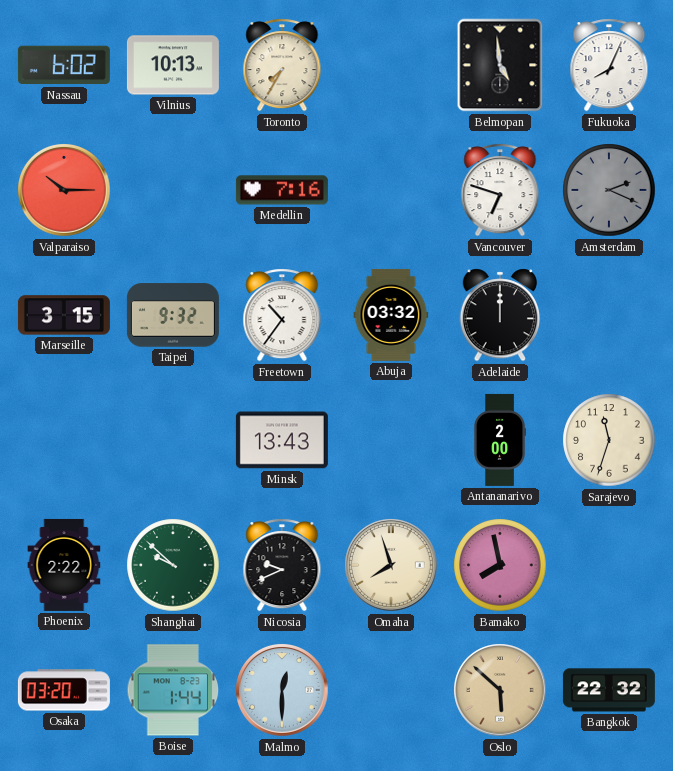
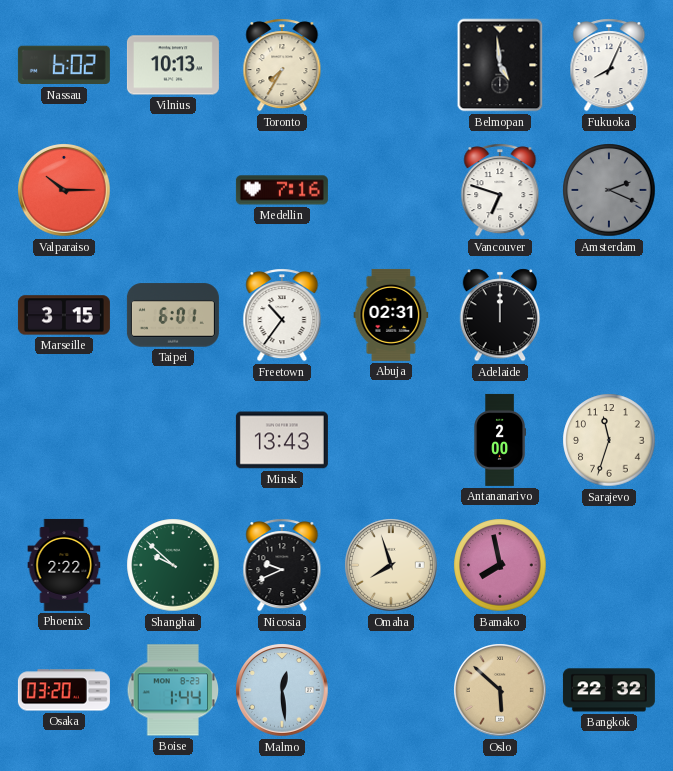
Taipei: 9:32 -> 6:01 (173, 315)
Abuja: 03:32 -> 02:31 (391, 315)
Malmo: 12:30 -> 12:29 (282, 690)
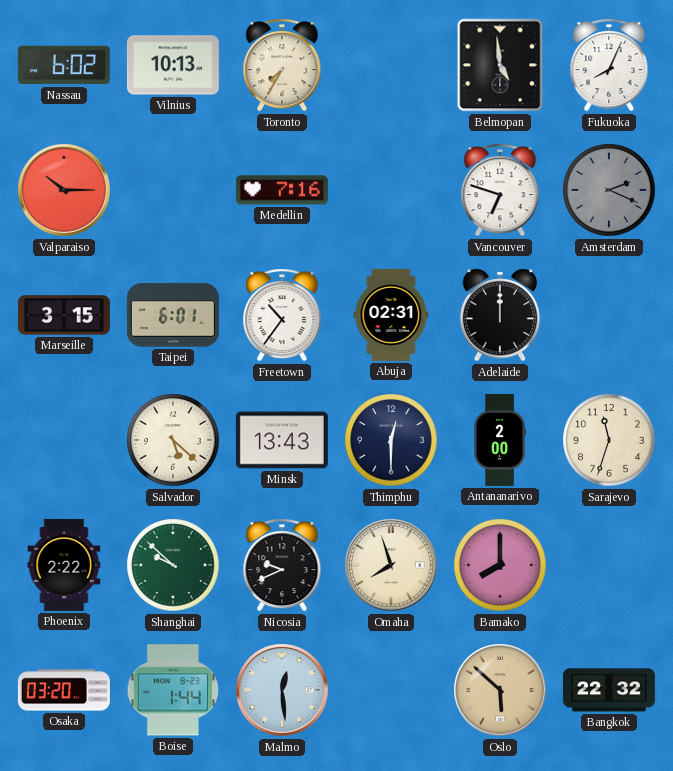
Salvador: none -> 5:22 (173, 440)
Thimphu: none -> 12:30 (391, 440)
Bamako: 7:58 -> 8:00 (500, 565)
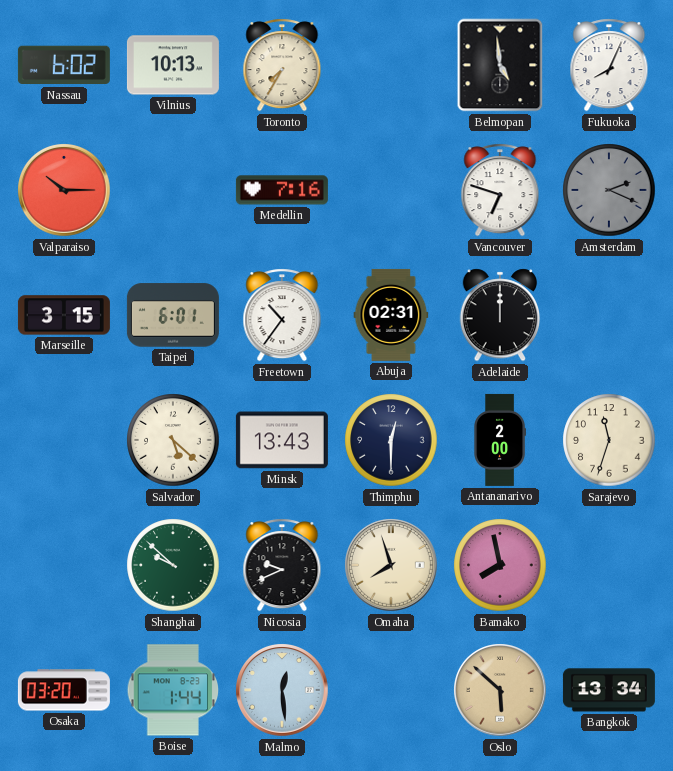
Phoenix: 2:22 -> none (64, 565)
Bamako: 8:00 -> 7:58 (500, 565)
Bangkok: 22:32 -> 13:34 (609, 690)
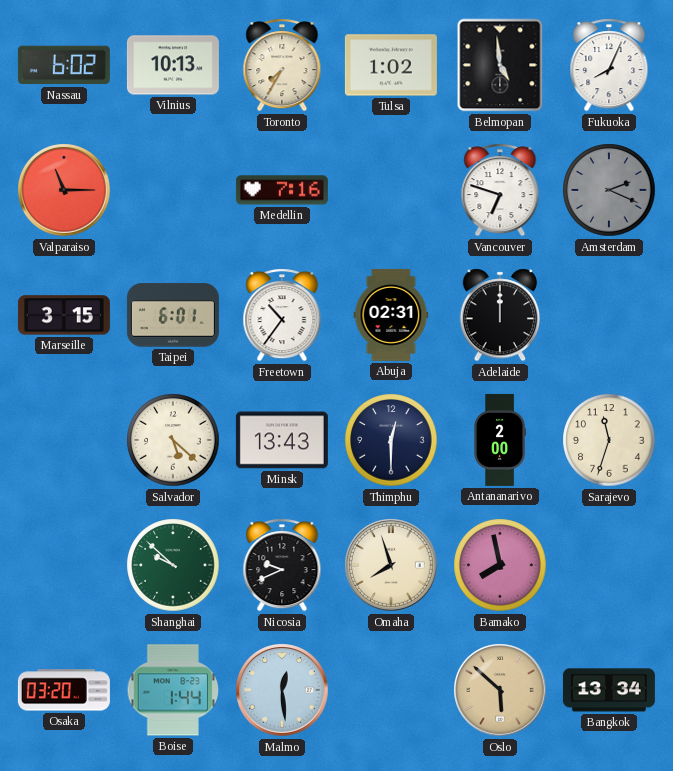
Tulsa: none -> 1:02 (391, 65)
Valparaiso: 10:15 -> 11:15 (64, 190)
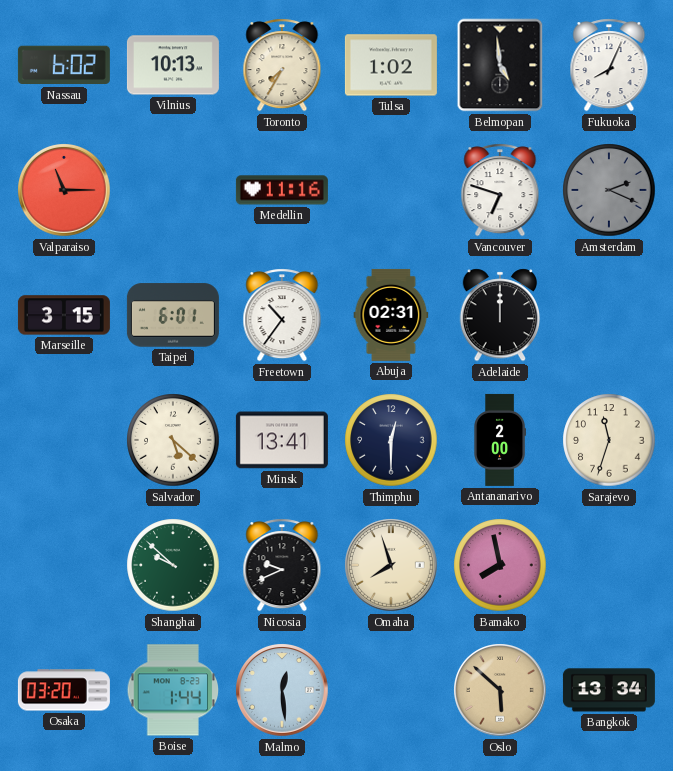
Medellin: 7:16 -> 11:16 (282, 190)
Minsk: 13:43 -> 13:41 (282, 440)
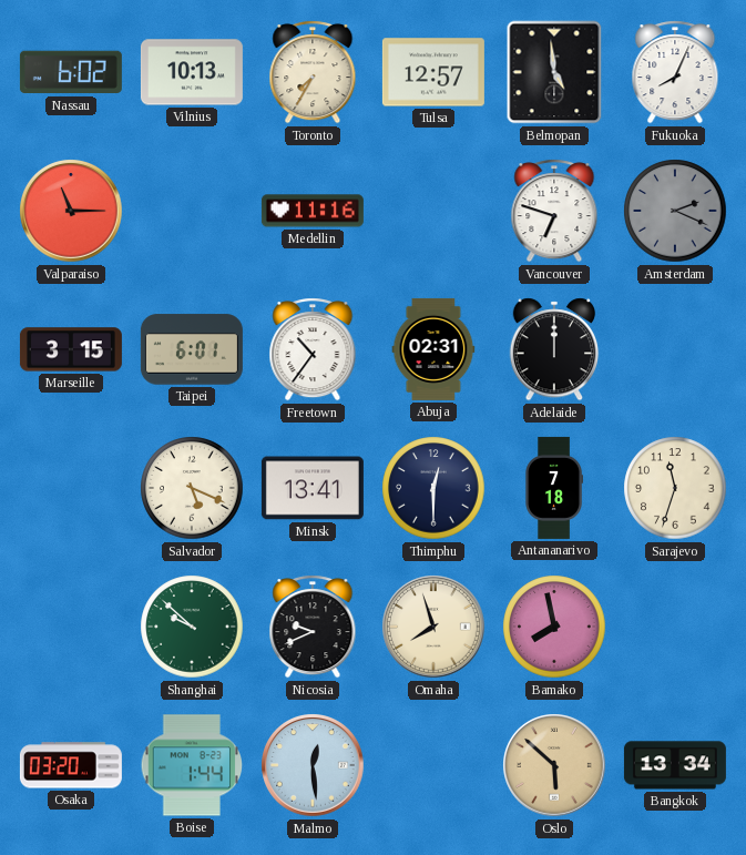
Tulsa: 1:02 -> 12:57 (433, 72)
Salvador: 5:22 -> 5:19 (192, 488)
Antananarivo: 2:00 -> 7:18 (554, 488)
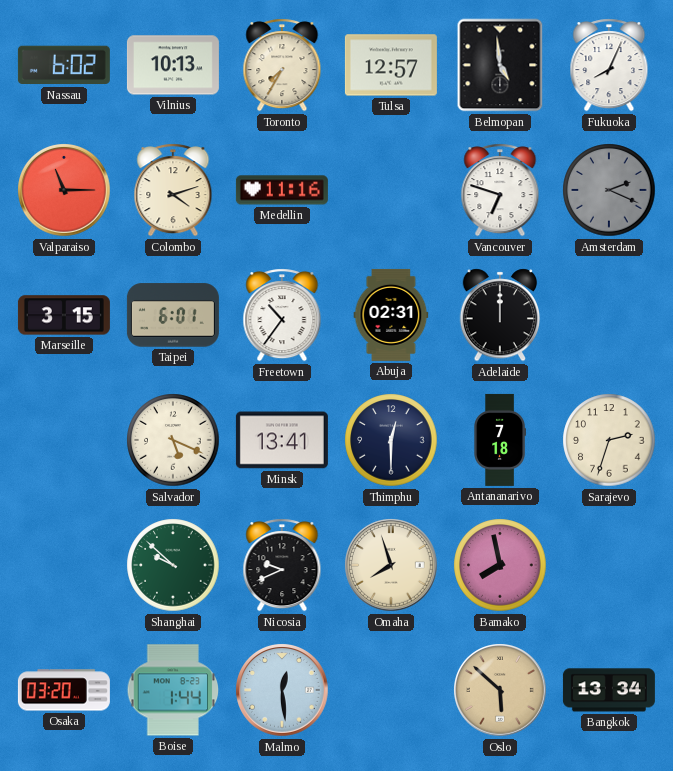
Colombo: none -> 4:12 (173, 190)
Sarajevo: 11:33 -> 2:33 (609, 440)
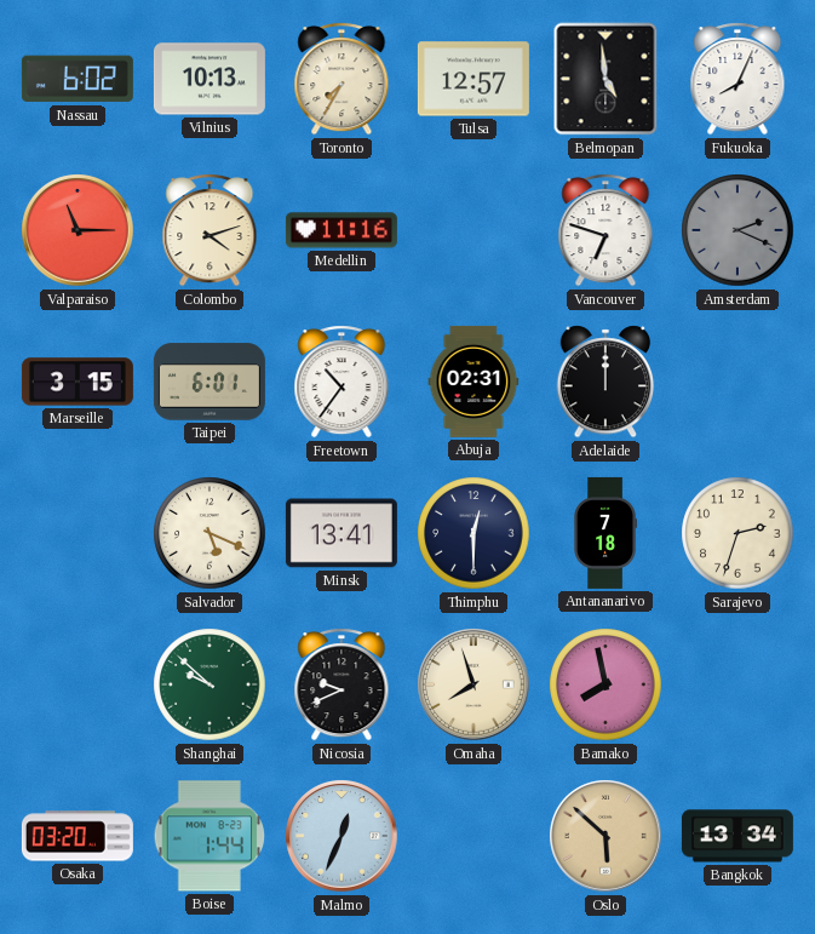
Malmo: 12:29 -> 12:34 (342, 836)
